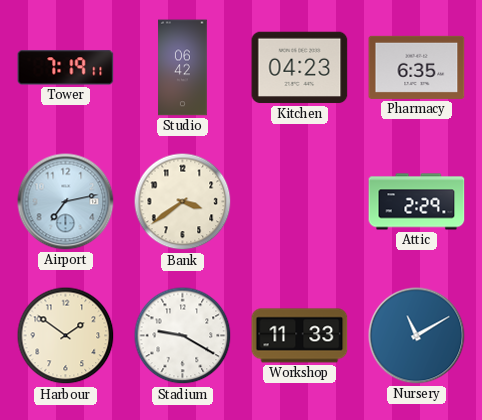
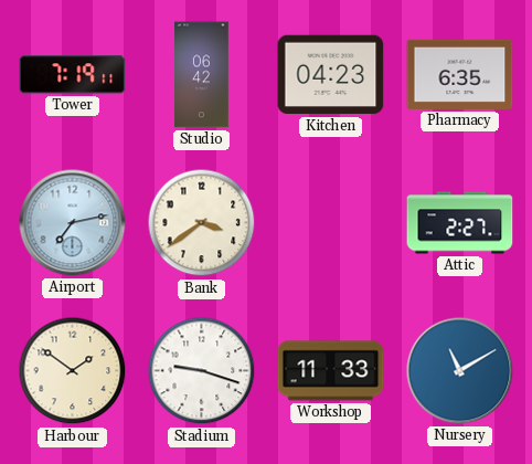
Attic: 2:29 -> 2:27 (460, 223)
Stadium: 9:20 -> 9:18 (202, 371)
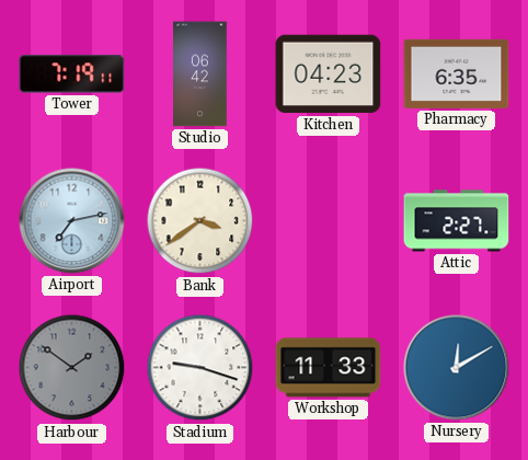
Harbour dial: cream -> grey (72, 368)
Nursery: 11:10 -> 12:10 (457, 368)
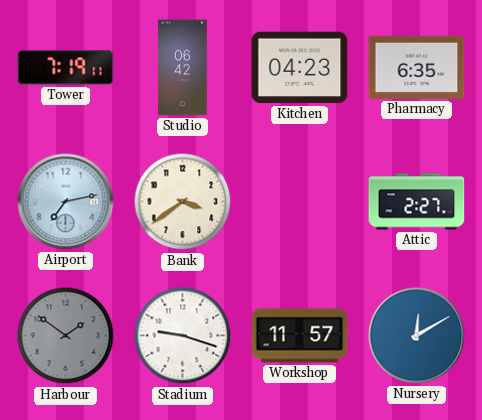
Workshop: 11:33 -> 11:57 (300, 336)
